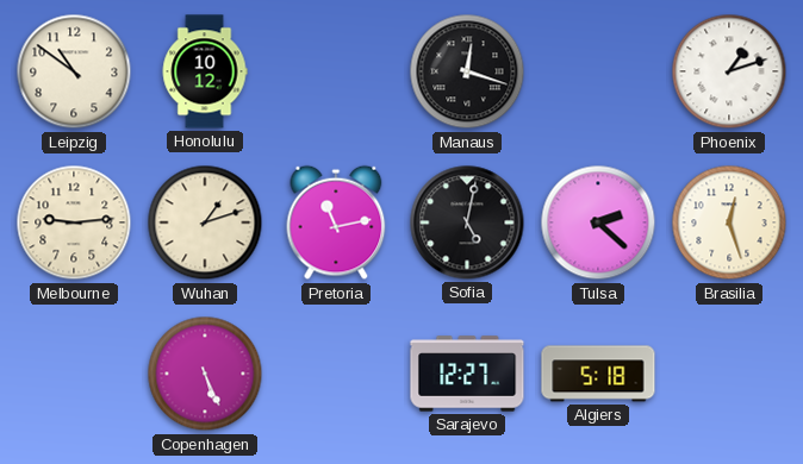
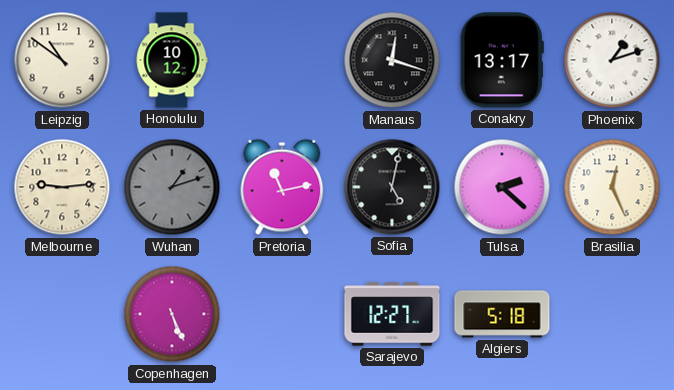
Conakry: none -> 13:17 (502, 60)
Wuhan dial: cream -> grey (172, 187)
Brasilia: 12:27 -> 12:26 (612, 187)
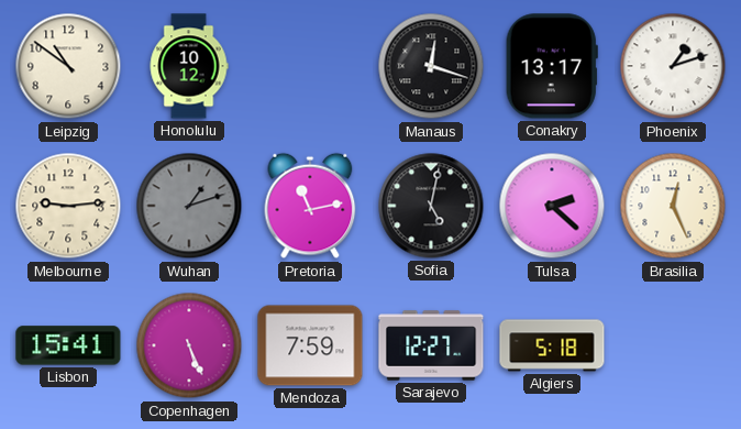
Lisbon: none -> 15:41 (68, 345)
Mendoza: none -> 7:59 (310, 345)
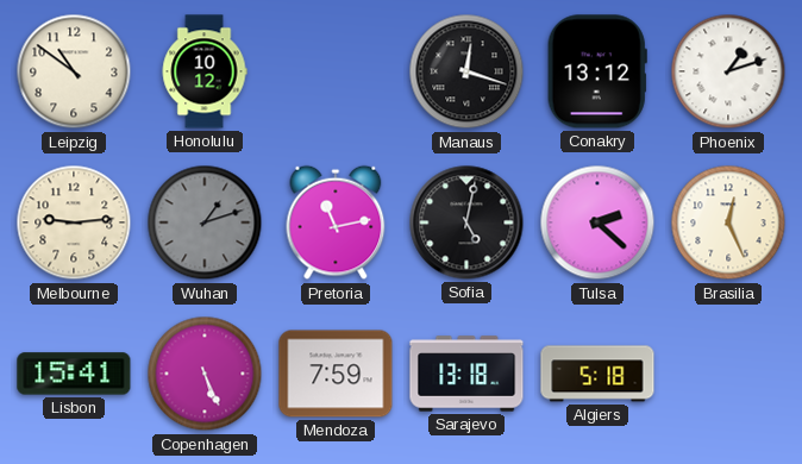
Conakry: 13:17 -> 13:12 (597, 71)
Sarajevo: 12:27 -> 13:18 (466, 374)
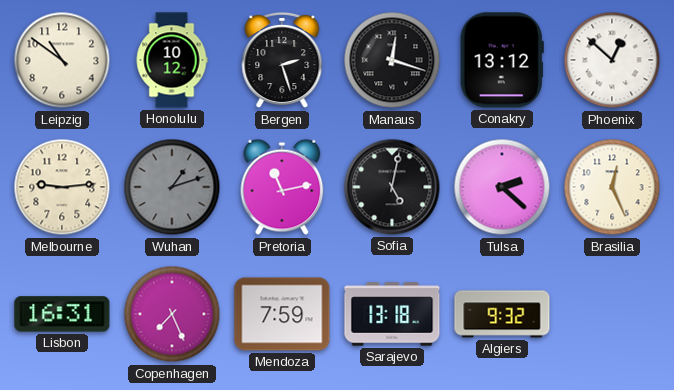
Bergen: none -> 2:27 (282, 60)
Phoenix: 1:12 -> 12:52 (612, 60)
Lisbon: 15:41 -> 16:31 (62, 314)
Copenhagen: 5:26 -> 7:26 (172, 314)
Algiers: 5:18 -> 9:32 (502, 314)
